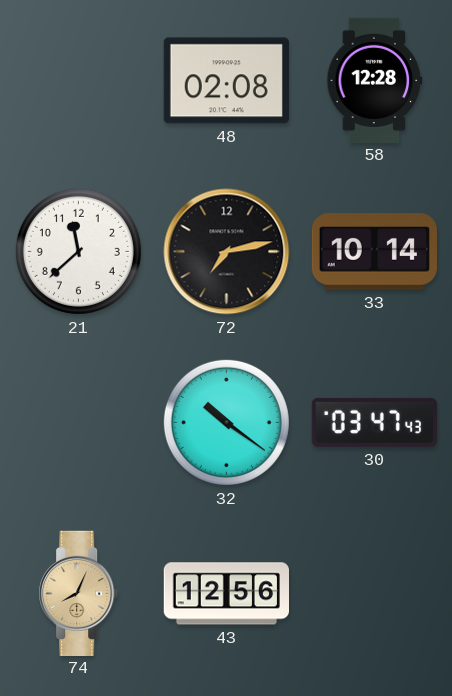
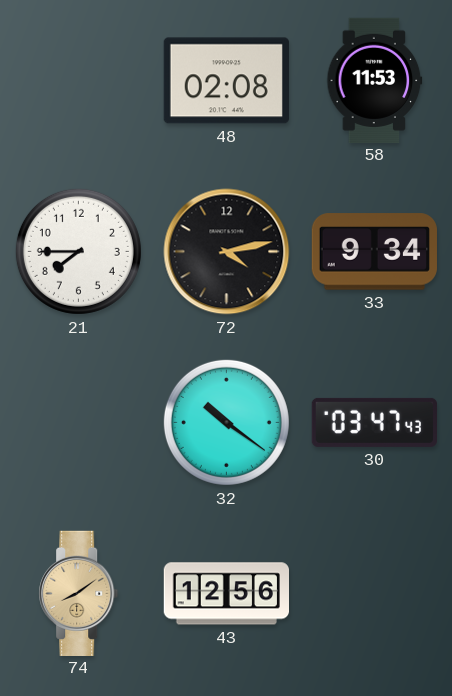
58: 12:28 -> 11:53 (375, 80)
21: 11:38 -> 7:45 (78, 251)
72: 7:13 -> 4:13 (227, 252)
33: 10:14 -> 9:34 (374, 252)
74: 8:04 -> 8:09 (79, 593)
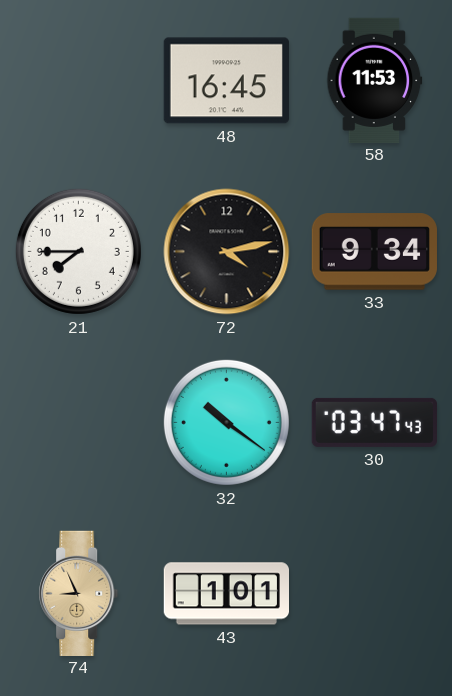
48: 02:08 -> 16:45 (226, 81)
74: 8:09 -> 8:56 (79, 593)
43: 12:56 -> 1:01 (226, 594)
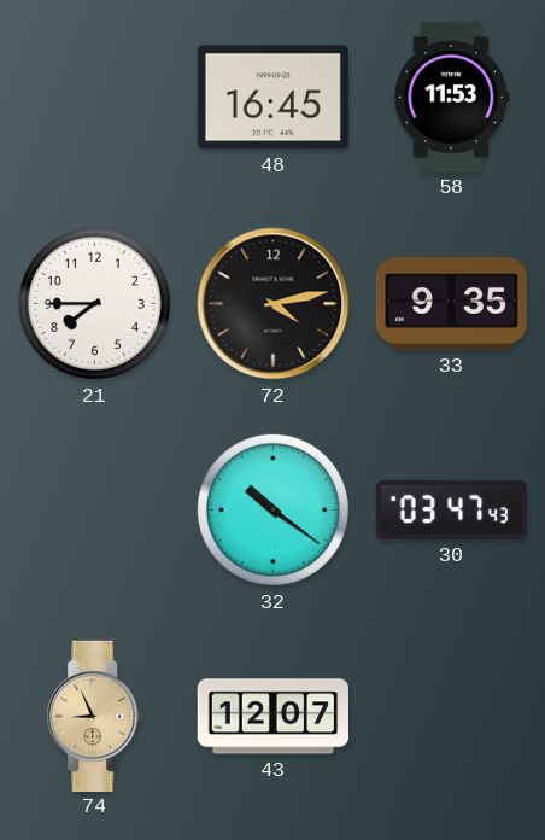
33: 9:34 -> 9:35 (451, 304)
43: 1:01 -> 12:07 (272, 717)
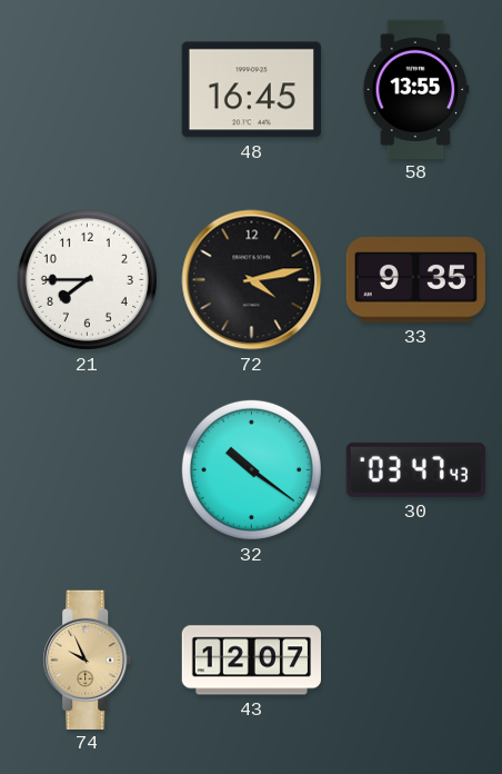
58: 11:53 -> 13:55 (416, 89)
74: 8:56 -> 9:56 (88, 659)
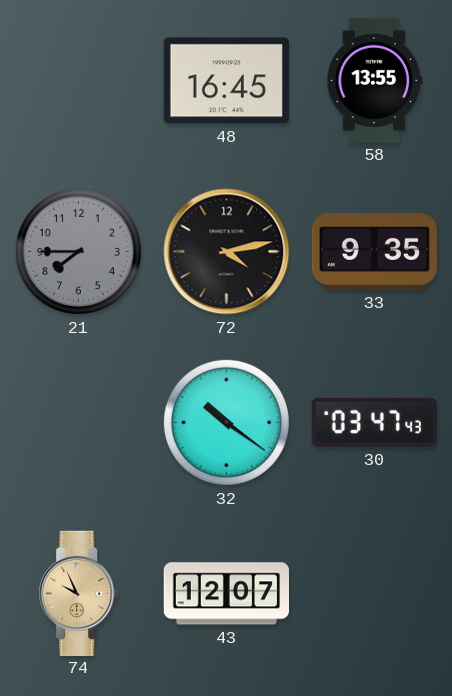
21 dial: white -> grey (78, 251)
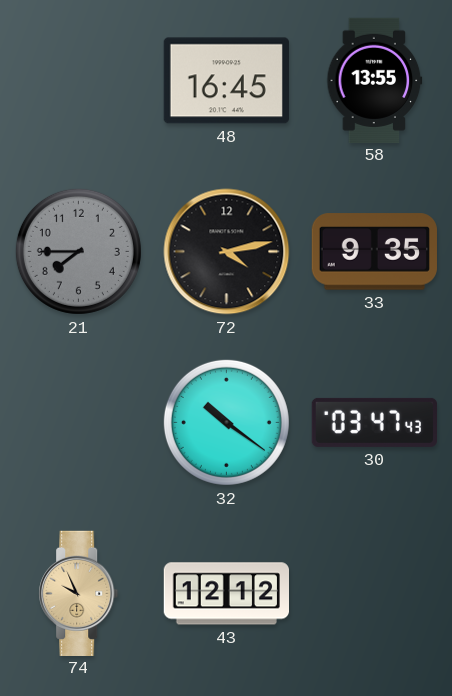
43: 12:07 -> 12:12 (226, 594)
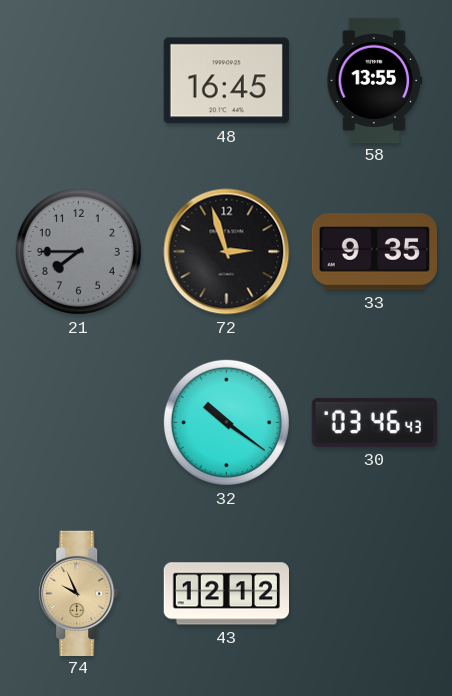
72: 4:13 -> 2:57 (227, 252)
30: 03:47 -> 03:46 (374, 422)
